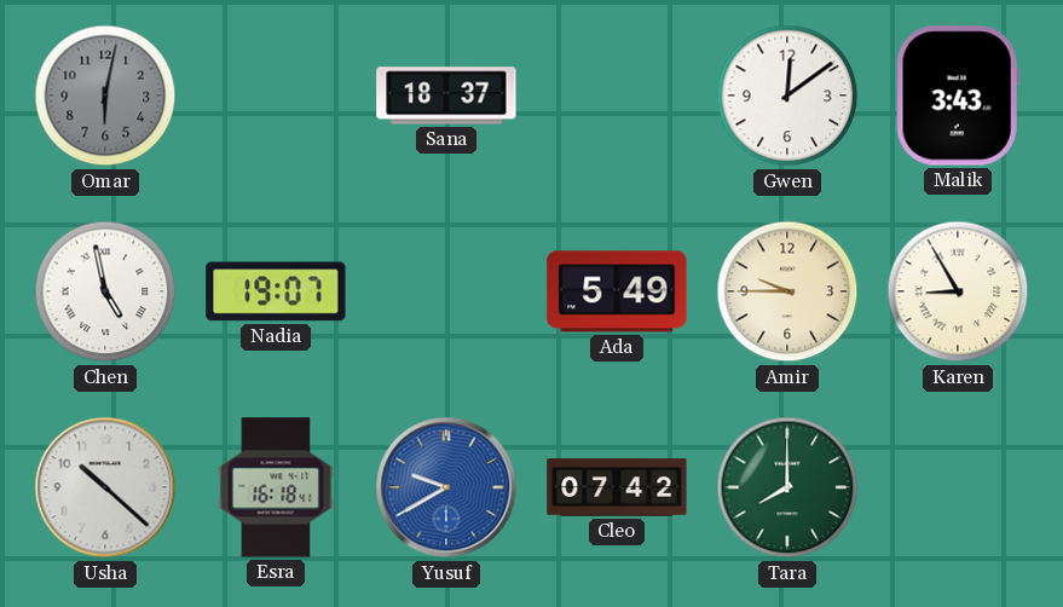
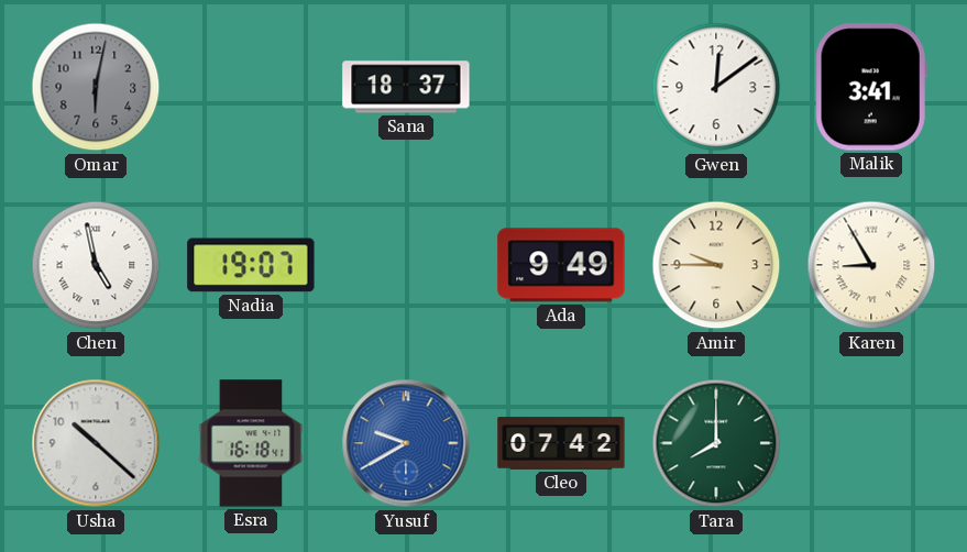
Malik: 3:43 -> 3:41 (871, 87)
Ada: 5:49 -> 9:49 (561, 265)
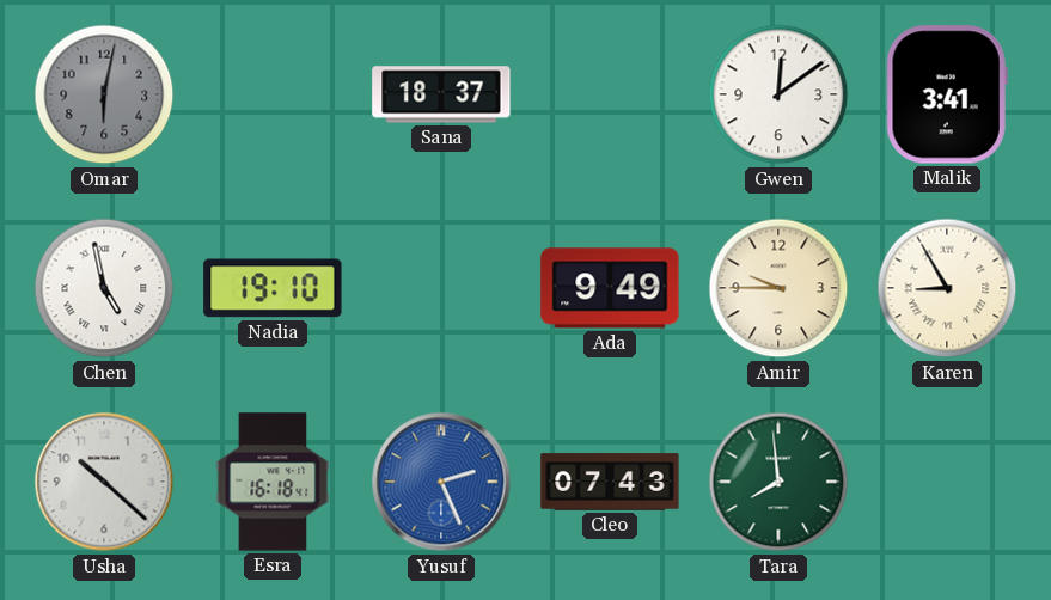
Nadia: 19:07 -> 19:10 (273, 288)
Yusuf: 9:40 -> 2:26 (441, 482)
Cleo: 07:42 -> 07:43 (610, 482)
Tara: 8:00 -> 7:59 (778, 482)
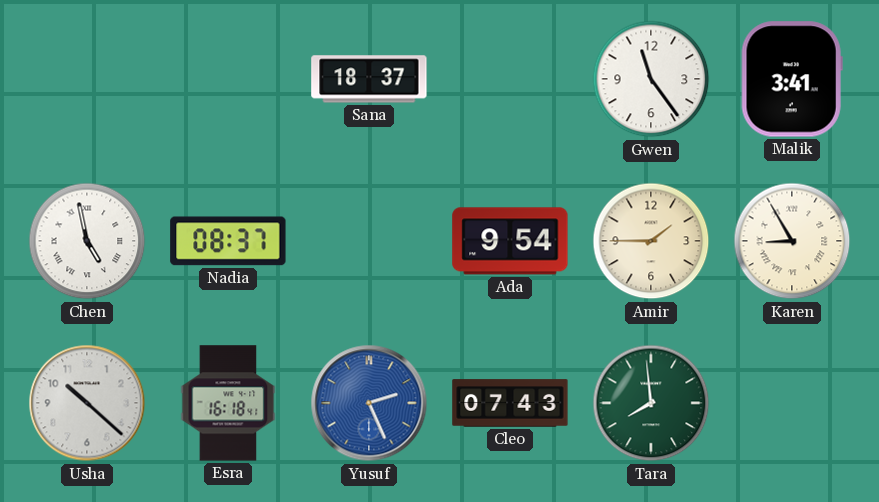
Omar: 6:02 -> none (104, 94)
Gwen: 12:09 -> 11:24 (651, 79)
Nadia: 19:10 -> 08:37 (228, 241)
Ada: 9:49 -> 9:54 (510, 241)
Amir: 9:45 -> 1:45 (651, 241)
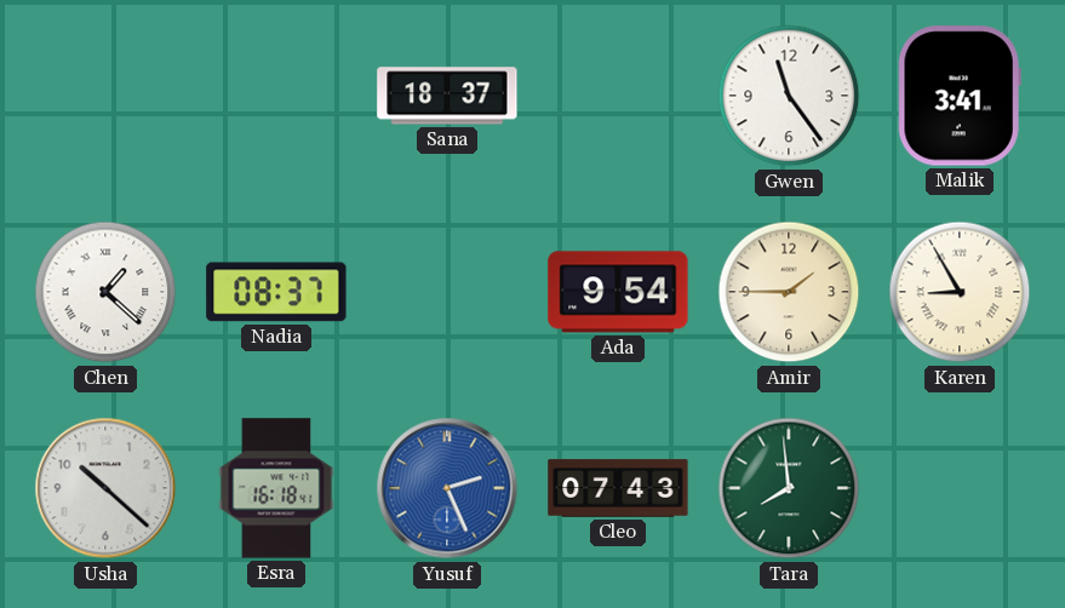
Chen: 4:58 -> 1:22 (105, 292)
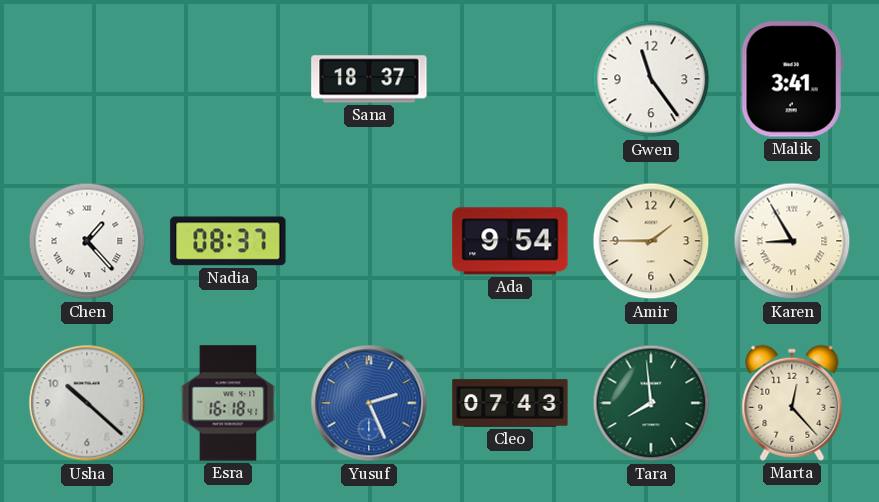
Chen: 1:22 -> 1:23 (87, 241)
Marta: none -> 12:23 (792, 403)
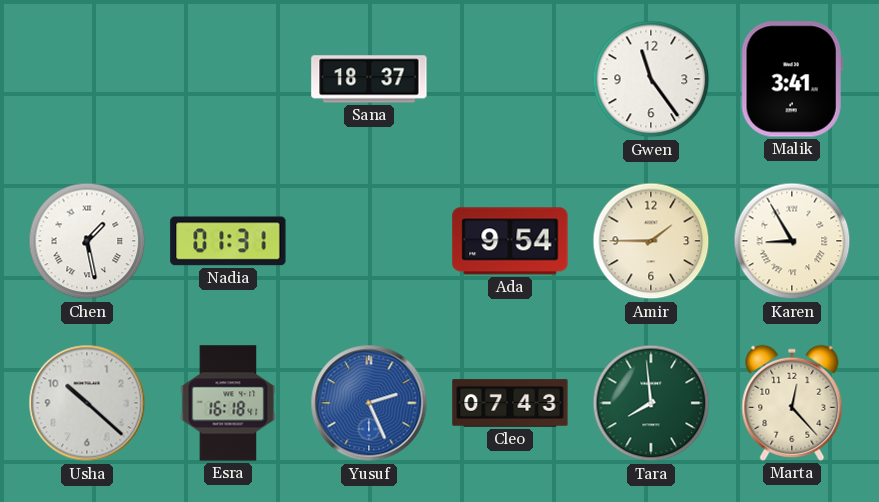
Chen: 1:23 -> 1:28 (87, 241)
Nadia: 08:37 -> 01:31 (228, 241)
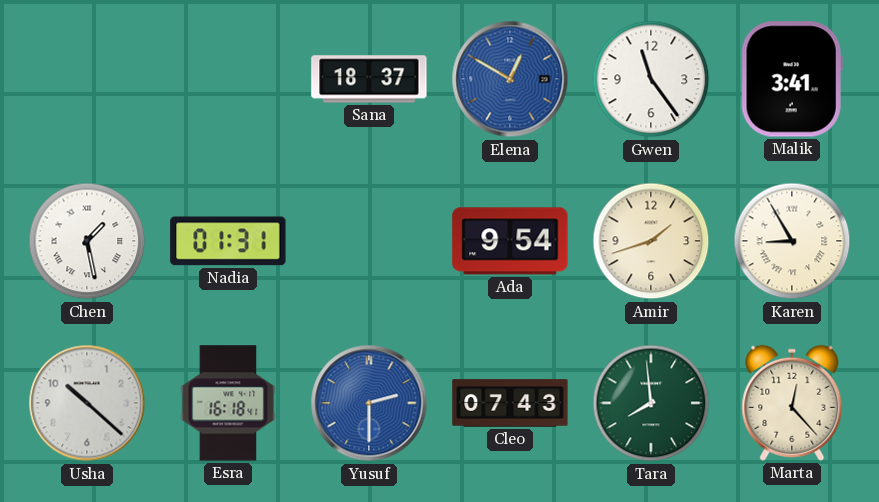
Elena: none -> 12:50 (510, 79)
Amir: 1:45 -> 1:42 (651, 241)
Yusuf: 2:26 -> 2:30 (369, 403)
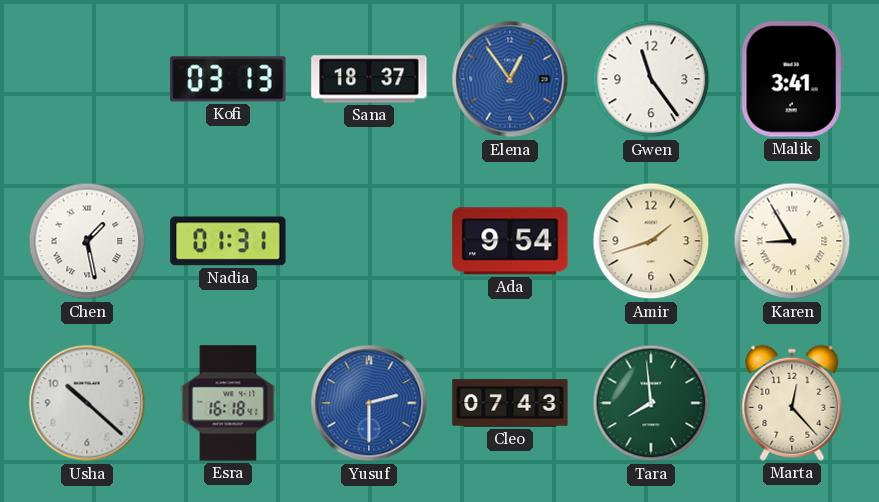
Kofi: none -> 03:13 (228, 79)
Elena: 12:50 -> 12:54 (510, 79)
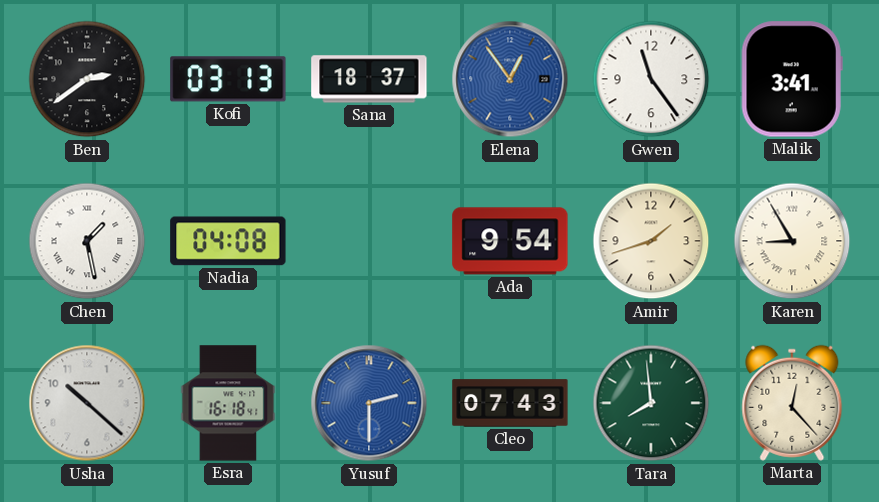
Ben: none -> 2:39 (87, 79)
Nadia: 01:31 -> 04:08 (228, 241)
